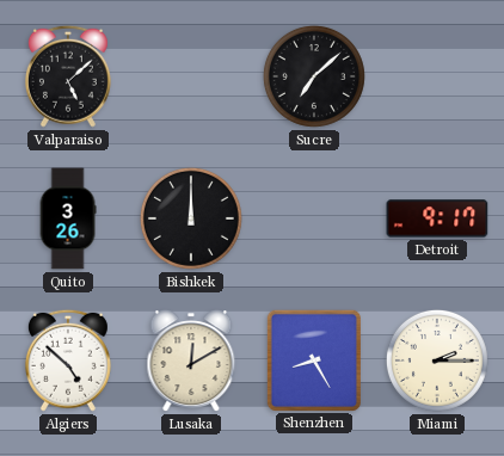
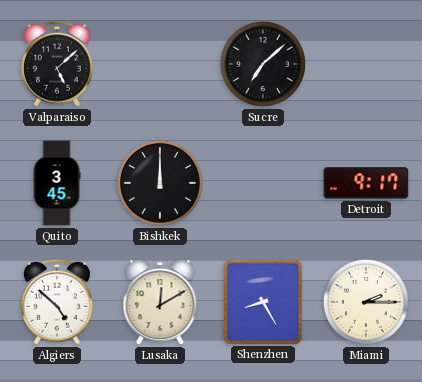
Quito: 3:26 -> 3:45 (57, 183)
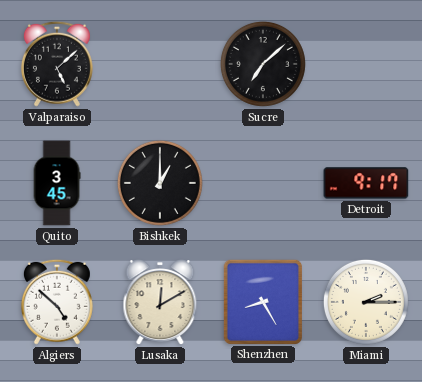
Bishkek: 12:00 -> 1:00 (160, 183)
